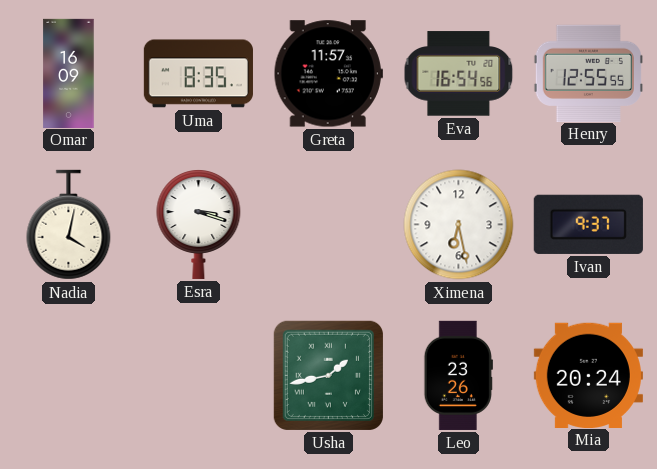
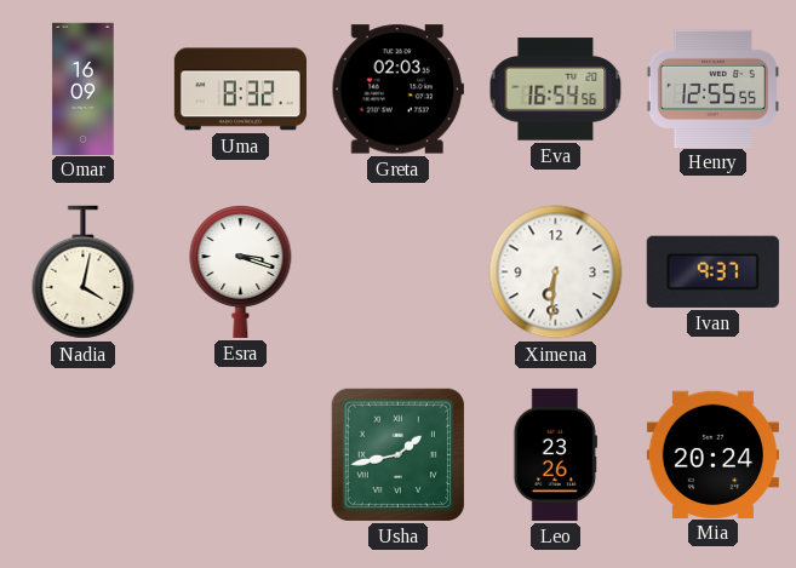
Uma: 8:35 -> 8:32 (240, 90)
Greta: 11:57 -> 02:03 (397, 90)
Ximena: 6:28 -> 6:31 (556, 272)
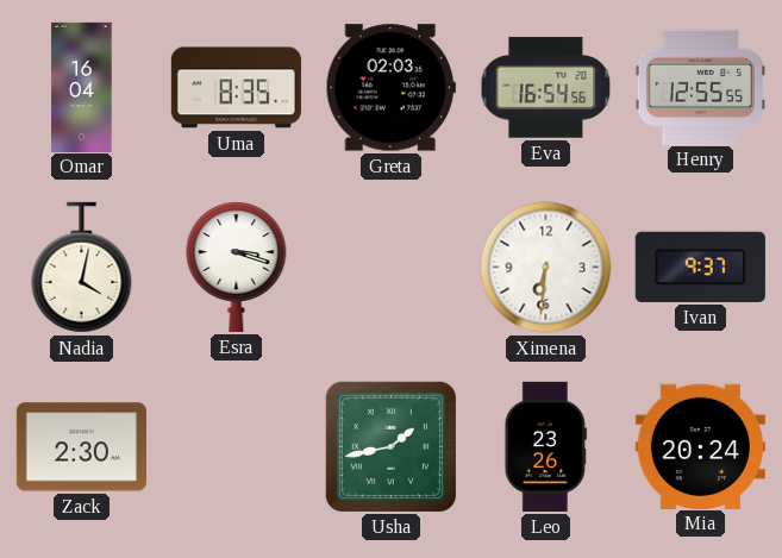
Omar: 16:09 -> 16:04 (82, 87)
Uma: 8:32 -> 8:35 (236, 88)
Zack: none -> 2:30 (81, 447)
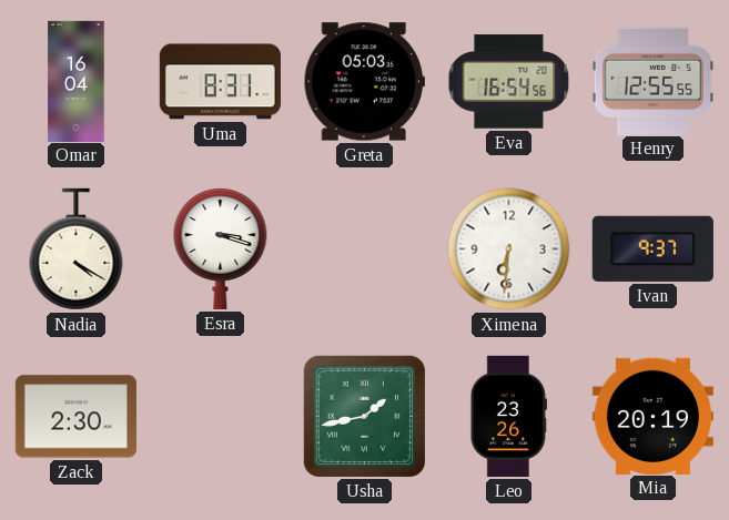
Uma: 8:35 -> 8:31 (220, 82)
Greta: 02:03 -> 05:03 (364, 82)
Nadia: 4:02 -> 4:20 (77, 249)
Mia: 20:24 -> 20:19 (652, 416)
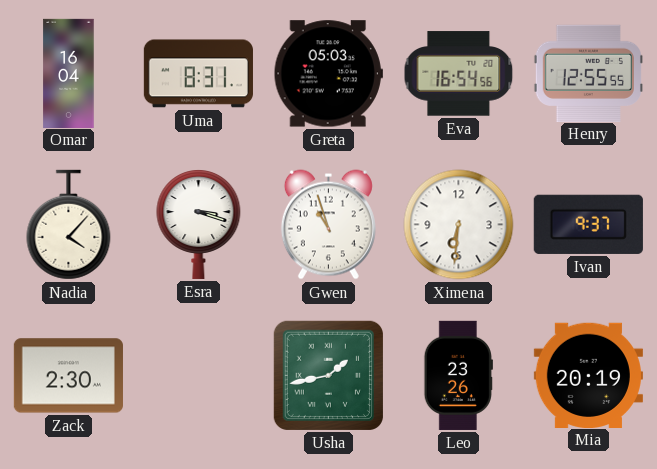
Nadia: 4:20 -> 4:07 (69, 225)
Gwen: none -> 10:57 (328, 225)
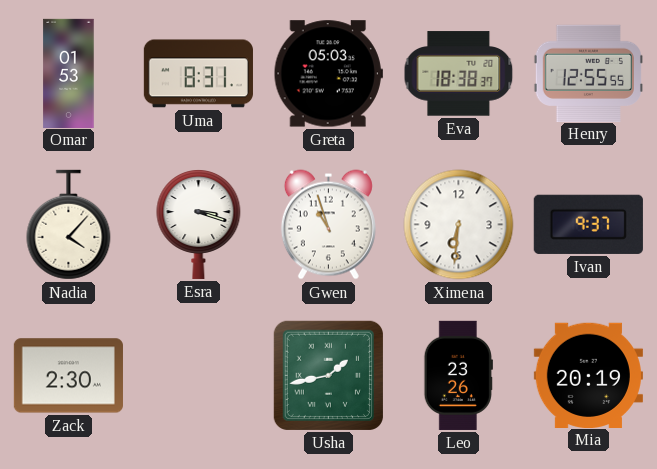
Omar: 16:04 -> 01:53 (69, 73)
Eva: 16:54 -> 18:38 (459, 74)
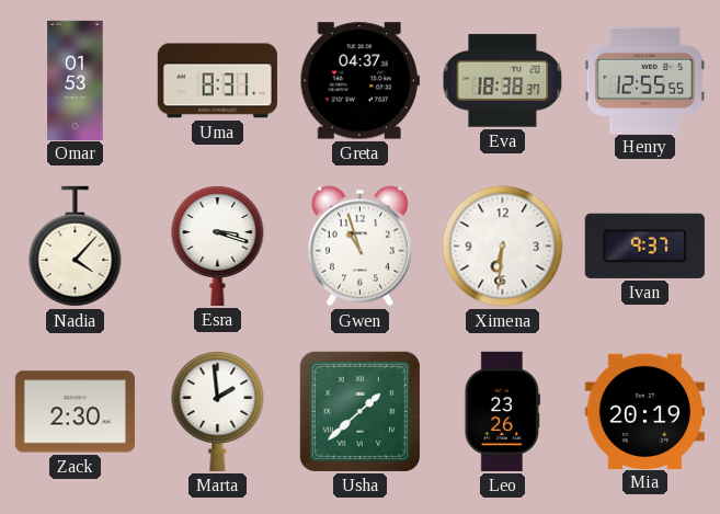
Greta: 05:03 -> 04:37 (359, 81)
Marta: none -> 1:59 (218, 412)
Usha: 1:43 -> 1:38 (359, 411)
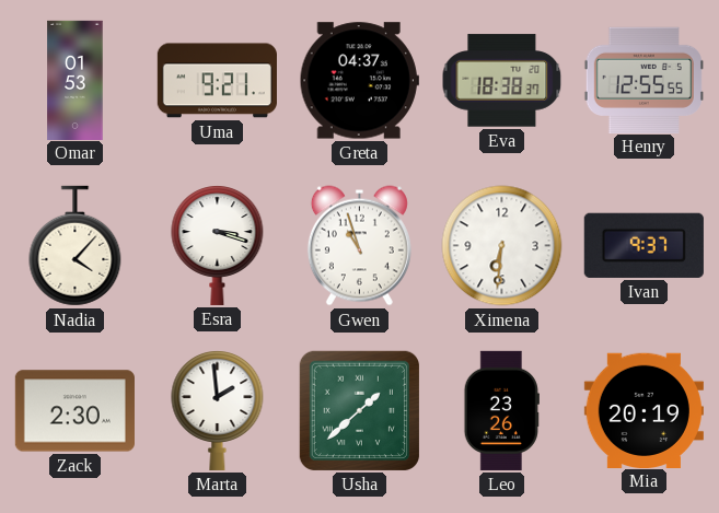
Uma: 8:31 -> 9:21 (217, 81)
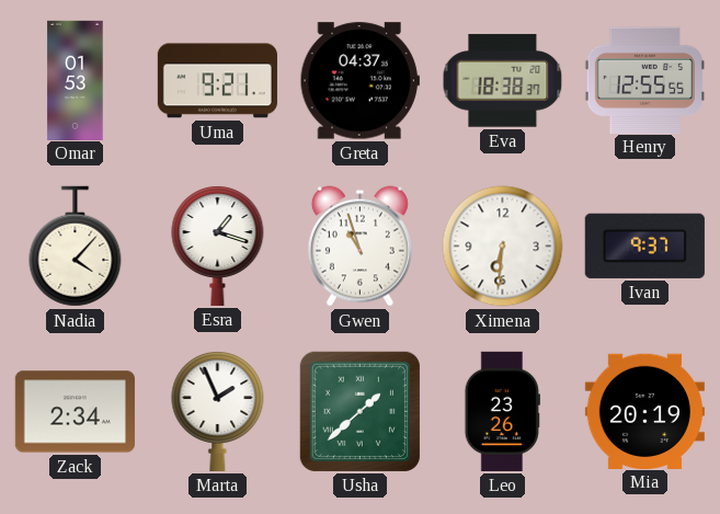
Esra: 3:18 -> 1:18 (218, 247)
Zack: 2:30 -> 2:34 (75, 412)
Marta: 1:59 -> 1:56 (218, 412)
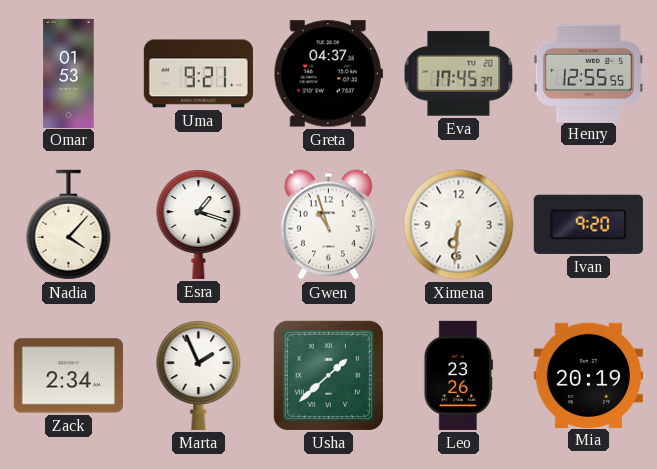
Eva: 18:38 -> 17:45 (459, 74)
Ivan: 9:37 -> 9:20 (588, 224)
